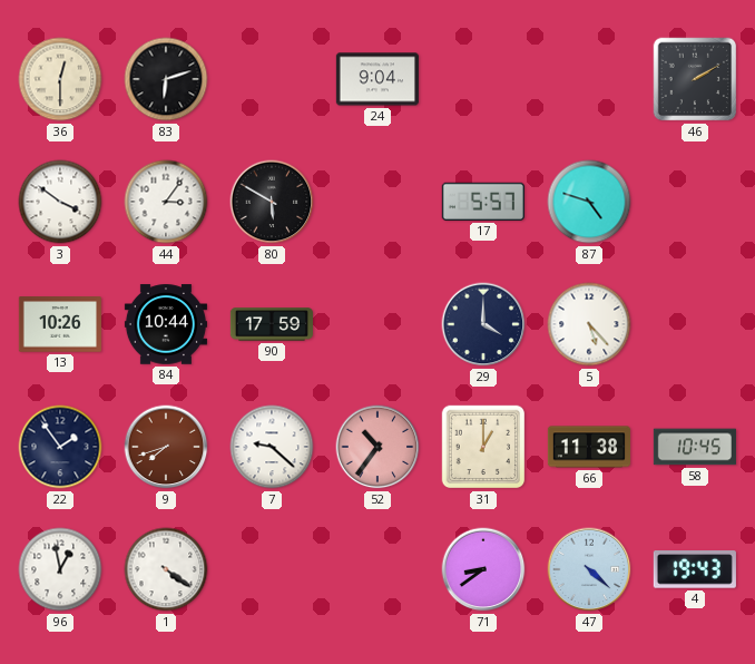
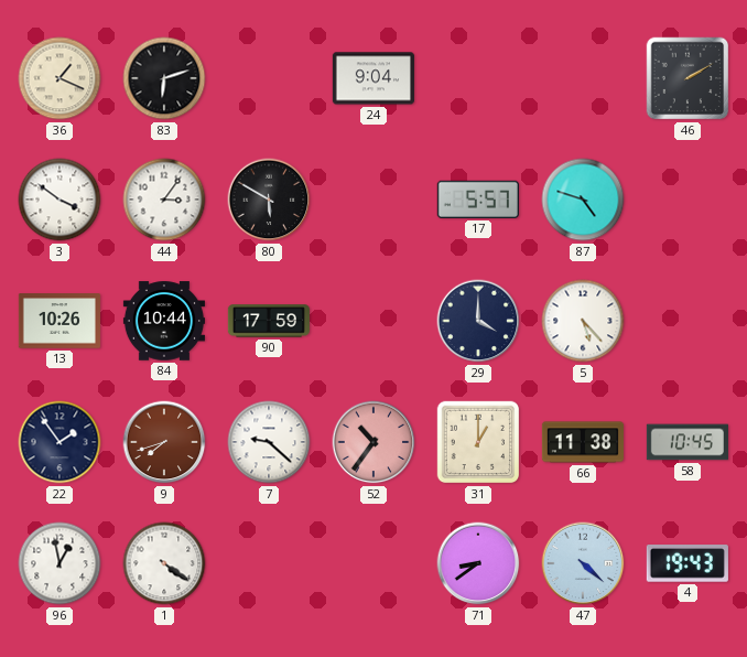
36: 12:30 -> 1:19 (59, 78)
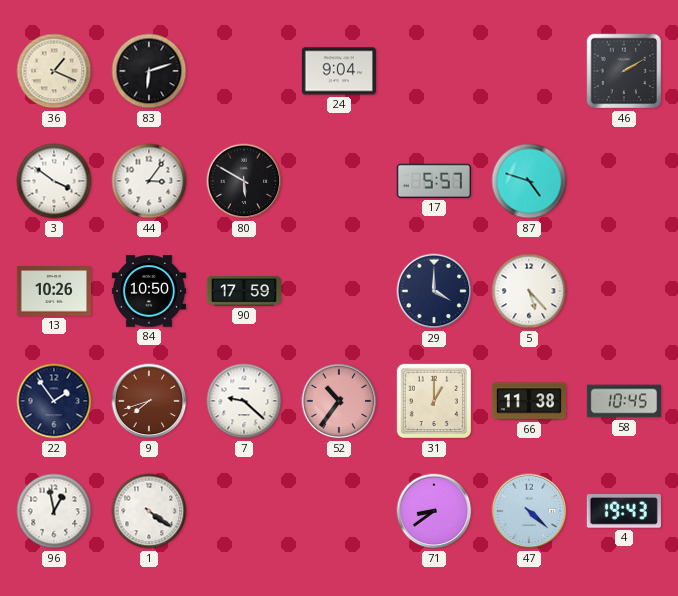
84: 10:44 -> 10:50 (148, 291)
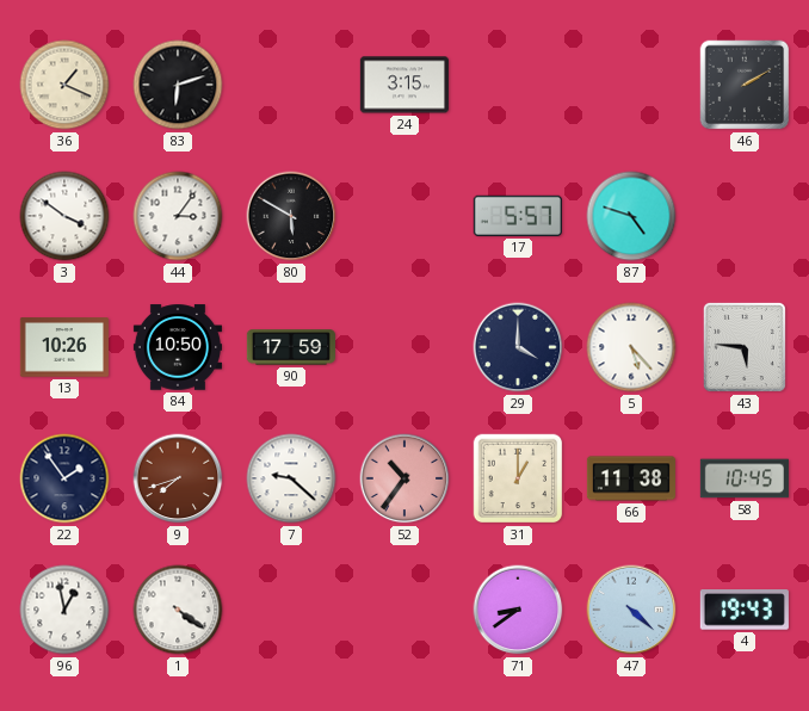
24: 9:04 -> 3:15 (404, 85)
43: none -> 5:46 (745, 347)
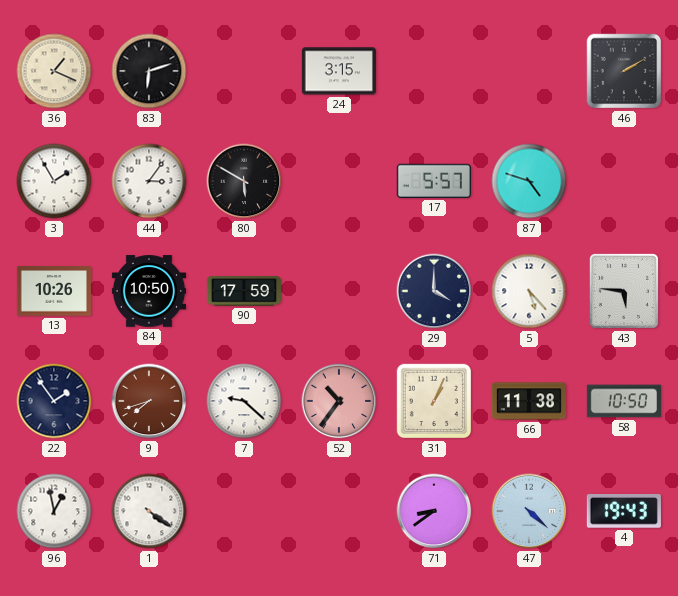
3: 3:51 -> 1:55 (54, 181)
31: 1:00 -> 1:04 (434, 401)
58: 10:45 -> 10:50 (624, 401)
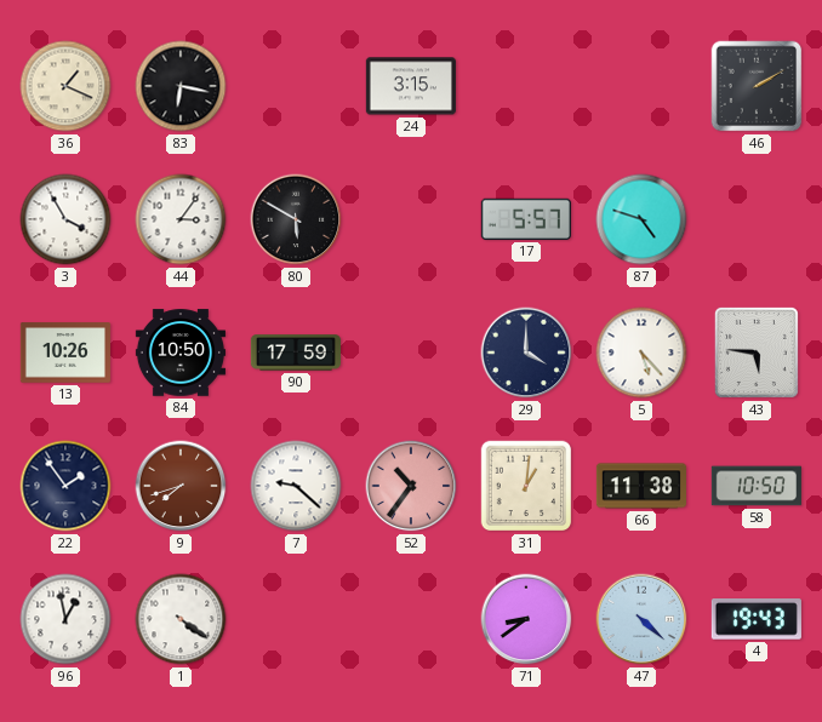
83: 6:12 -> 6:17 (181, 86)
3: 1:55 -> 3:55 (65, 219)
31: 1:04 -> 1:01 (526, 486)
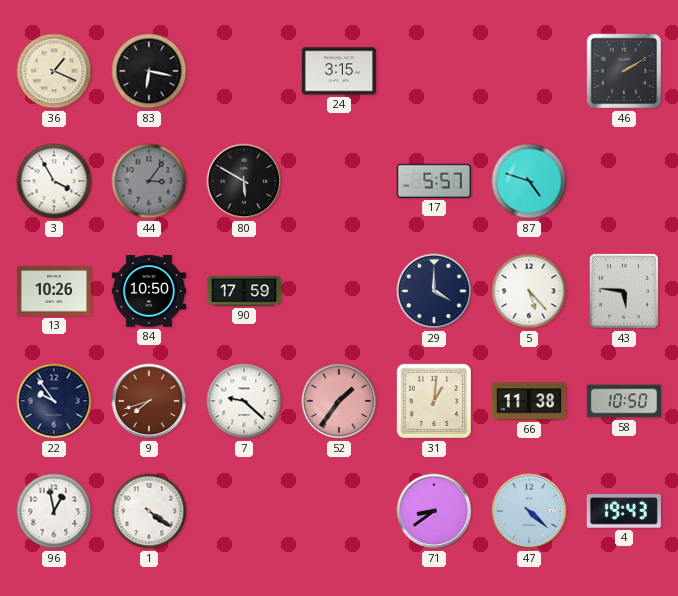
44 dial: white -> grey (149, 181)
22: 1:54 -> 9:54 (54, 401)
52: 10:36 -> 1:36 (339, 401)
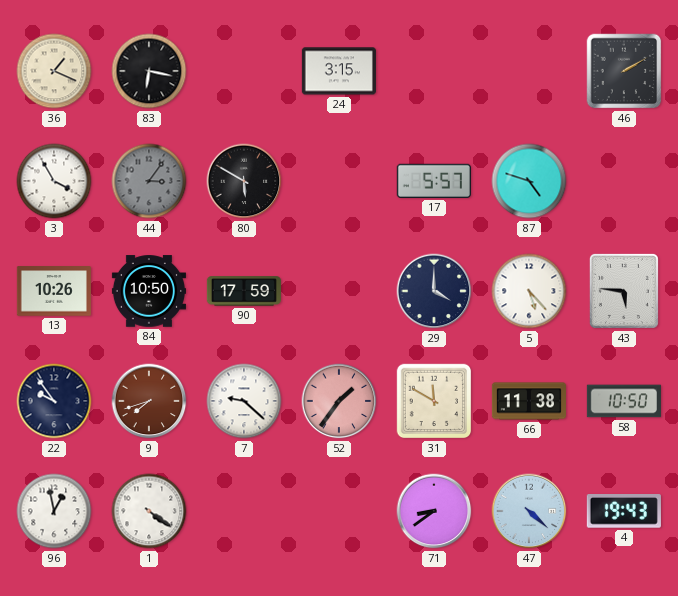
31: 1:01 -> 11:50 (434, 401)
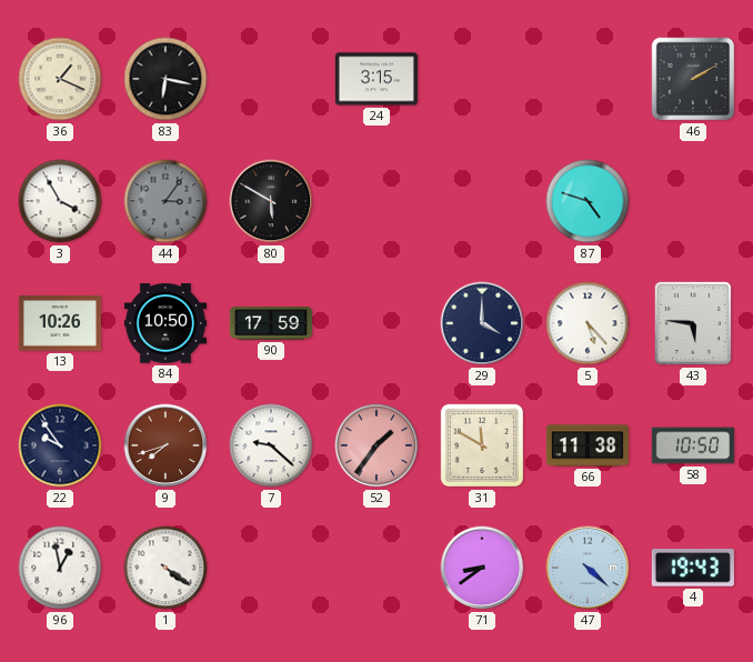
17: 5:57 -> none (434, 181)
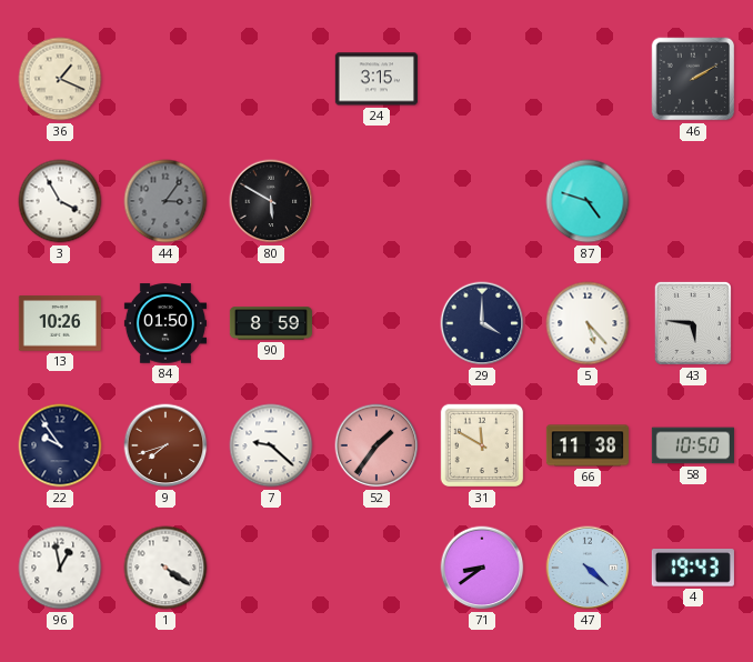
83: 6:17 -> none (165, 79)
84: 10:50 -> 01:50 (164, 323)
90: 17:59 -> 8:59 (271, 323)
